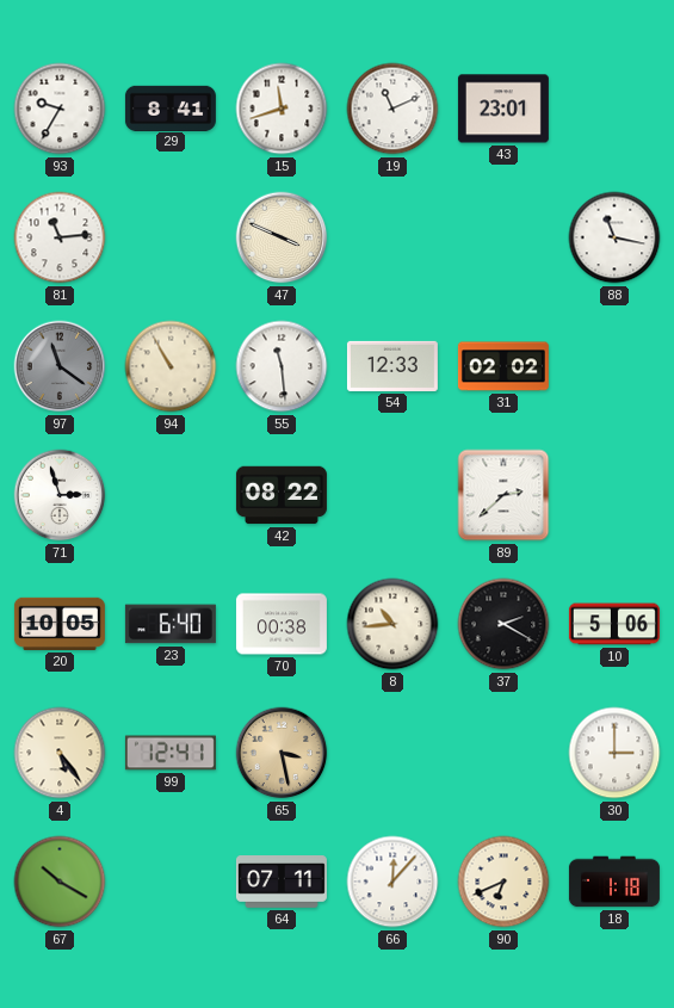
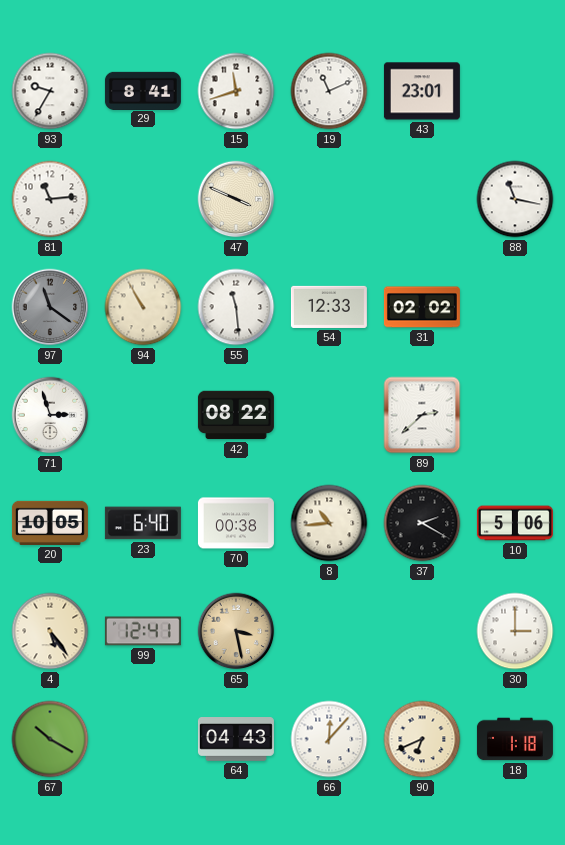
64: 07:11 -> 04:43 (236, 740)
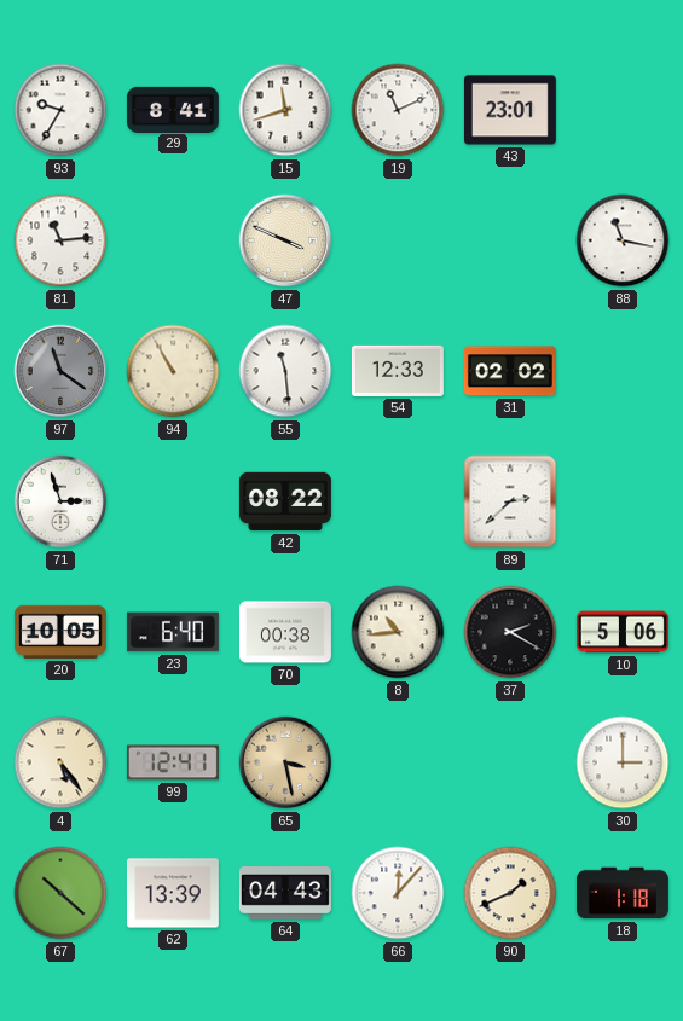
67: 10:20 -> 10:22 (60, 893)
62: none -> 13:39 (173, 893)
90: 6:41 -> 1:41 (510, 893)
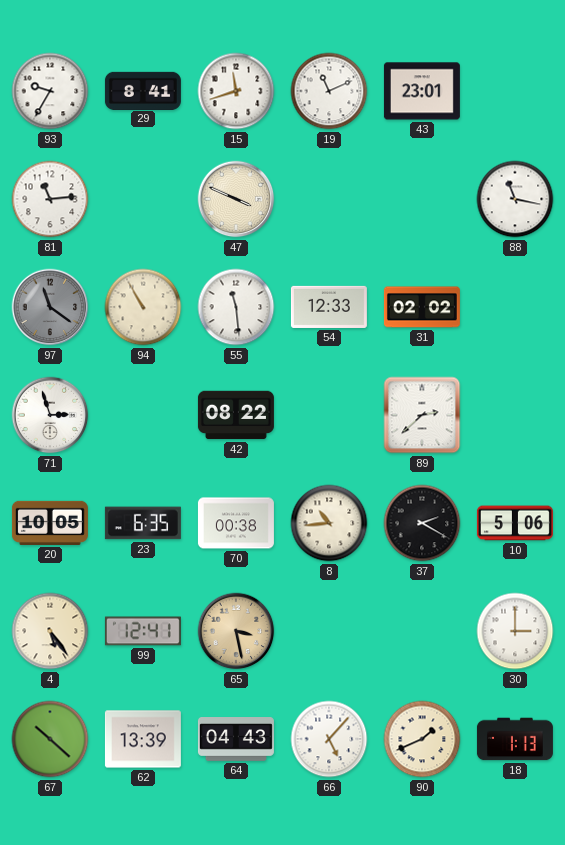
23: 6:40 -> 6:35 (143, 523)
66: 12:07 -> 5:07 (329, 739)
18: 1:18 -> 1:13 (515, 739)
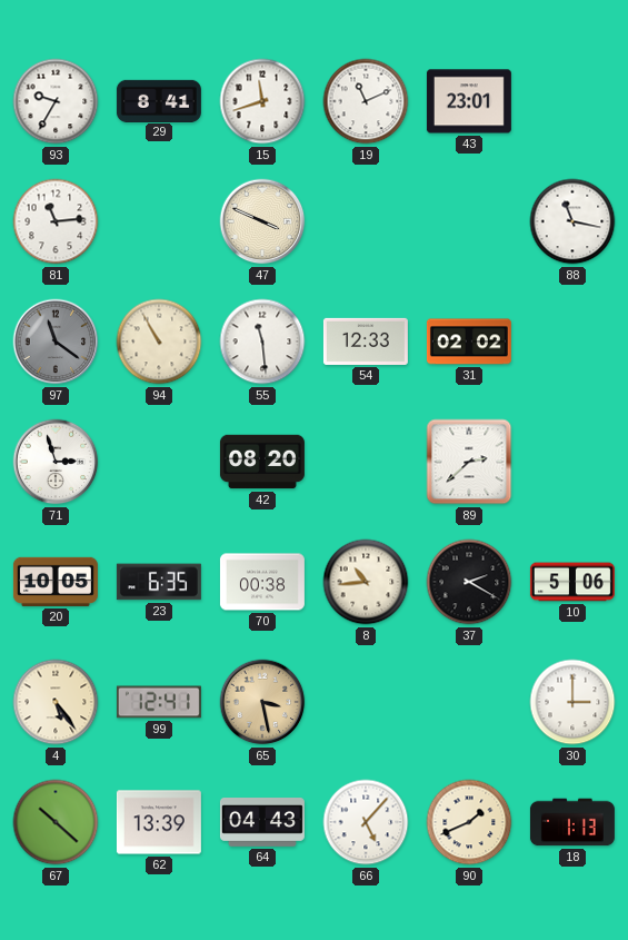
42: 08:22 -> 08:20 (262, 462)
